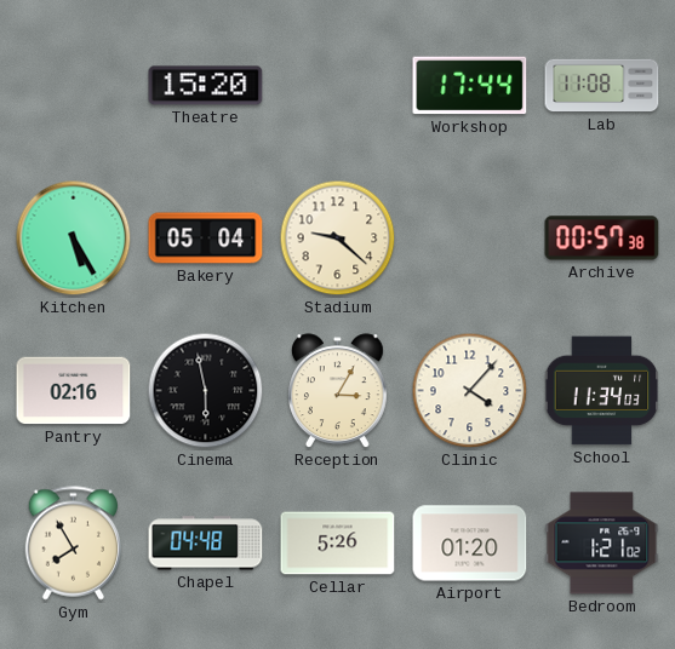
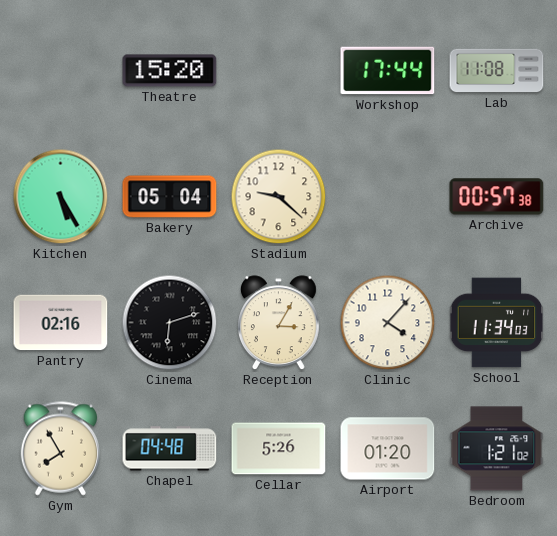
Cinema: 5:58 -> 6:12 (170, 323)
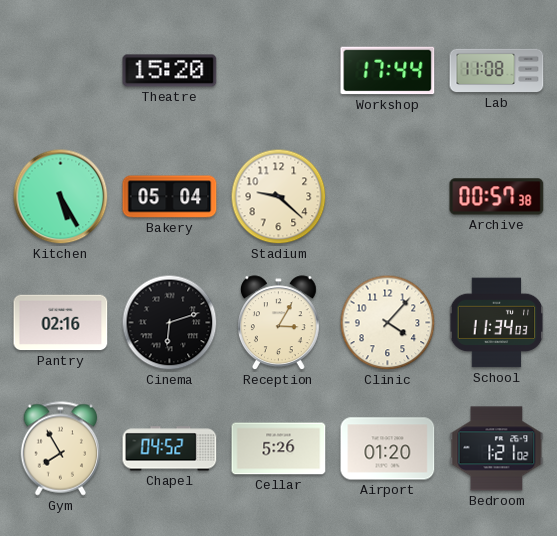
Chapel: 04:48 -> 04:52 (170, 449)
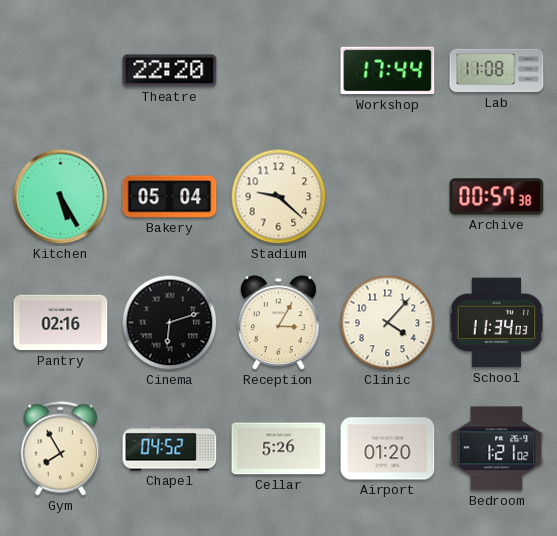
Theatre: 15:20 -> 22:20 (170, 71)
